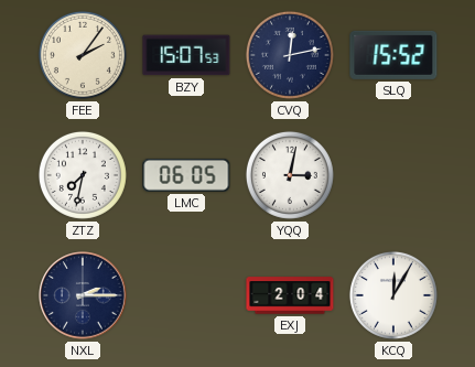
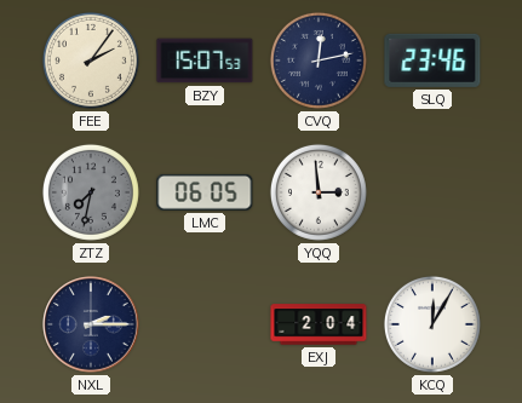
SLQ: 15:52 -> 23:46 (432, 61)
ZTZ dial: white -> grey (91, 192)
YQQ: 3:02 -> 2:59 (319, 192)
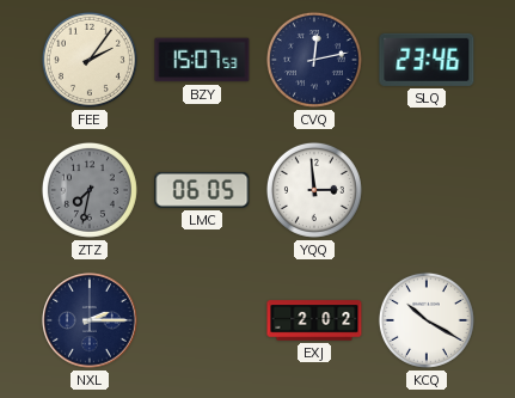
EXJ: 2:04 -> 2:02 (314, 320)
KCQ: 12:05 -> 10:20 (427, 320)
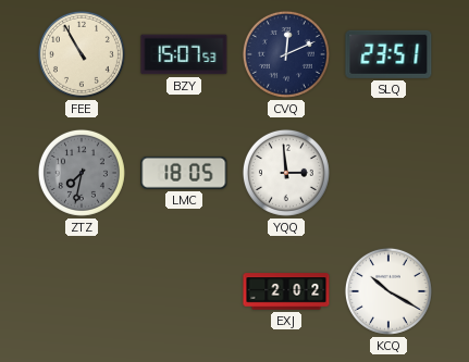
FEE: 2:06 -> 10:55 (82, 54)
CVQ: 12:13 -> 12:11 (286, 54)
SLQ: 23:46 -> 23:51 (388, 54)
LMC: 06:05 -> 18:05 (184, 173)
NXL: 2:15 -> none (90, 320)
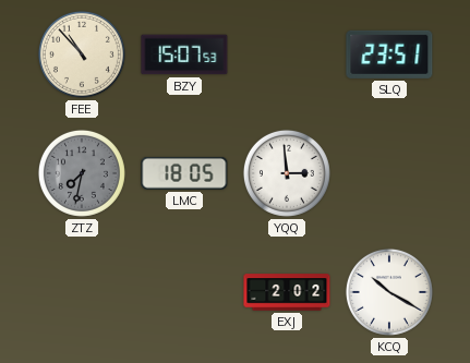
FEE: 10:55 -> 10:53 (82, 55)
CVQ: 12:11 -> none (286, 54)
